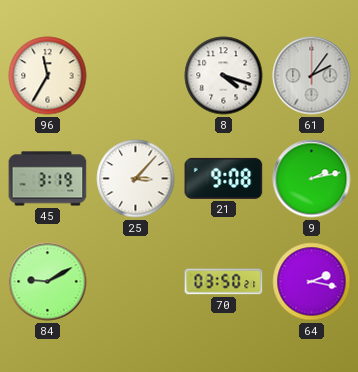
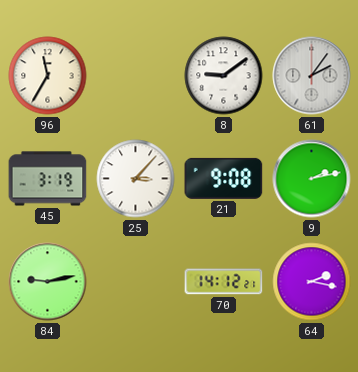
8: 4:18 -> 9:09 (224, 76)
84: 9:10 -> 9:13 (48, 282)
70: 03:50 -> 14:12 (224, 282)
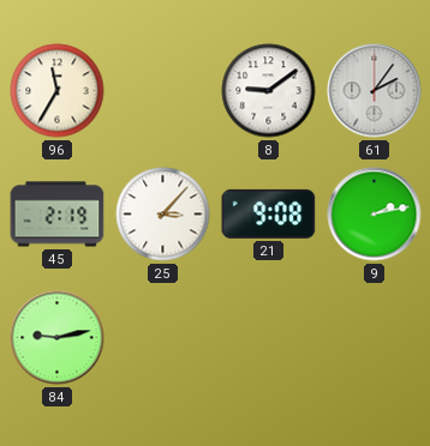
45: 3:19 -> 2:19 (58, 215)
70: 14:12 -> none (224, 282)
64: 2:17 -> none (312, 282)
